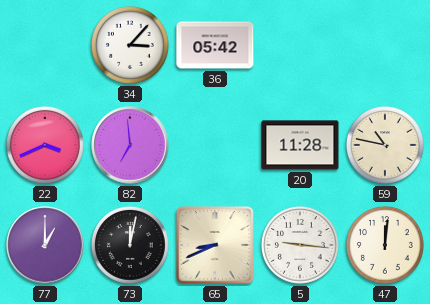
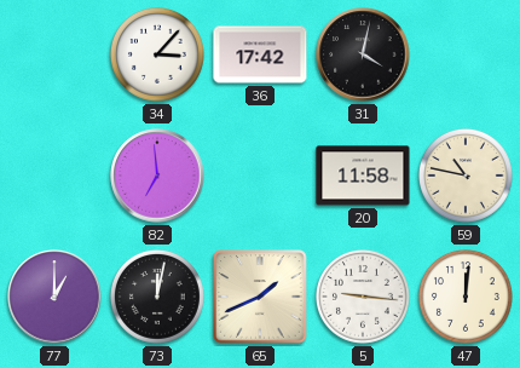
36: 05:42 -> 17:42 (260, 54)
31: none -> 4:02 (363, 54)
22: 3:41 -> none (45, 145)
20: 11:28 -> 11:58 (363, 176)
65: 8:41 -> 1:41 (260, 297)
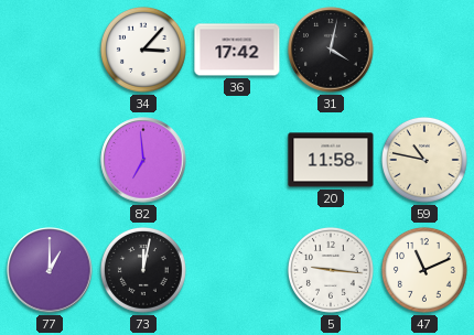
65: 1:41 -> none (260, 297)
47: 12:01 -> 11:11 (424, 270)
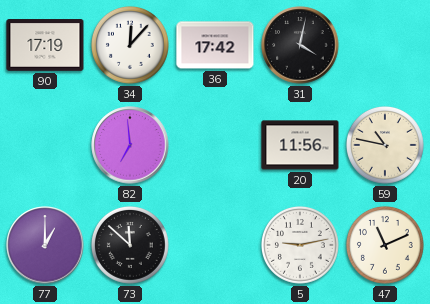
90: none -> 17:19 (45, 45)
34: 3:07 -> 12:07 (130, 45)
20: 11:58 -> 11:56 (300, 145)
73: 12:02 -> 11:52 (130, 245)
5: 9:16 -> 9:13 (300, 245)
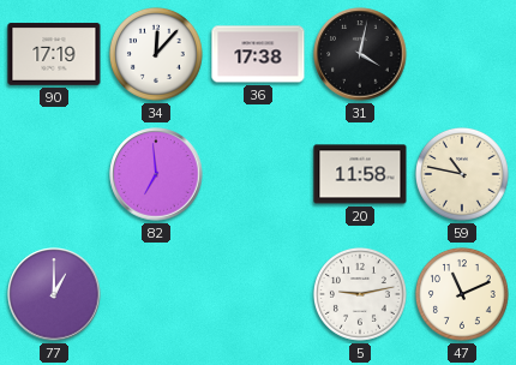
36: 17:42 -> 17:38 (258, 54)
20: 11:56 -> 11:58 (360, 174)
73: 11:52 -> none (130, 245)
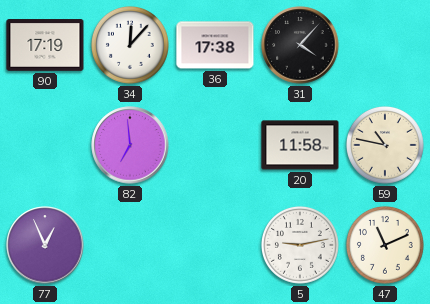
31: 4:02 -> 4:07 (300, 45)
77: 1:00 -> 12:56 (45, 245)
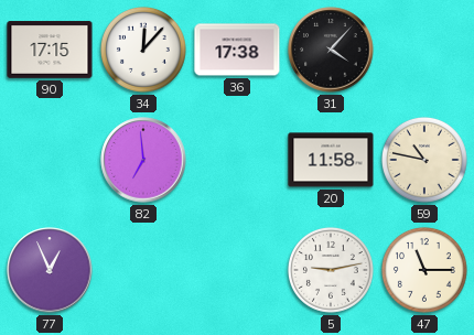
90: 17:19 -> 17:15 (50, 50)
47: 11:11 -> 11:15 (424, 270)
